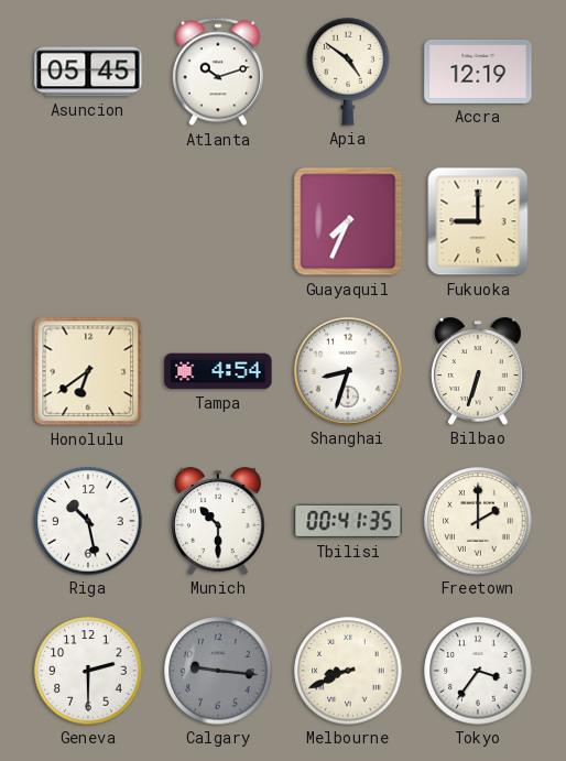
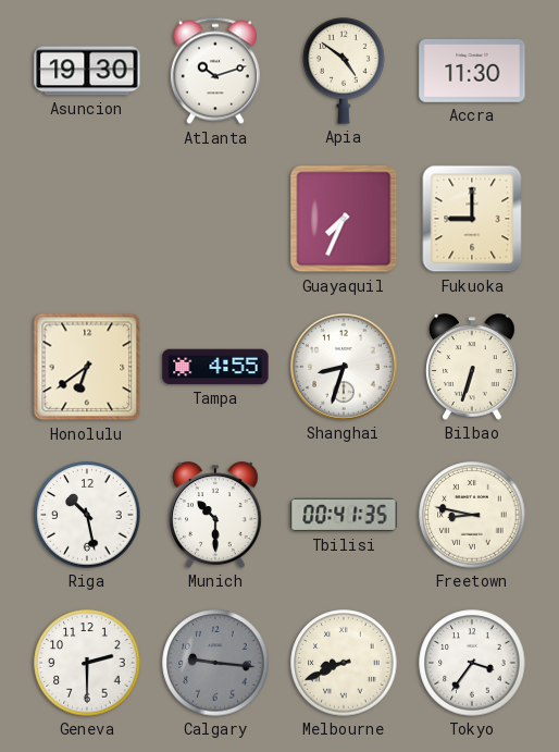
Asuncion: 05:45 -> 19:30 (87, 71)
Accra: 12:19 -> 11:30 (472, 71)
Tampa: 4:54 -> 4:55 (215, 367)
Freetown: 2:00 -> 8:47 (472, 515)
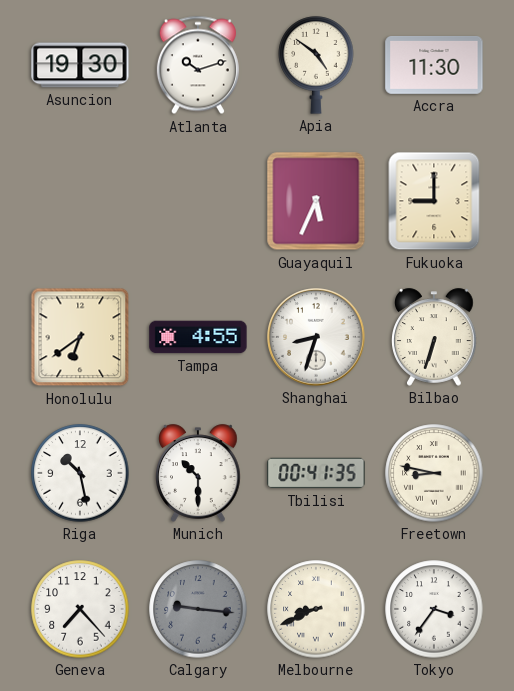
Guayaquil: 7:34 -> 5:34 (316, 201)
Geneva: 2:30 -> 7:23 (80, 609)
